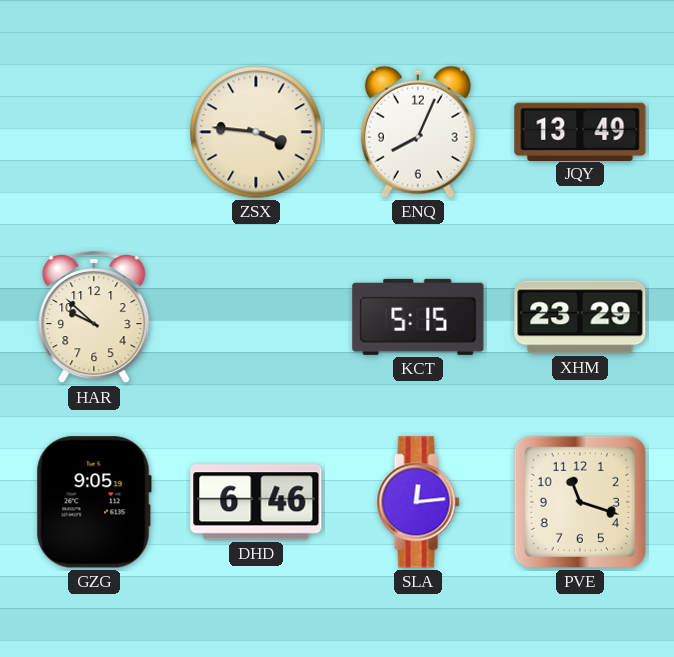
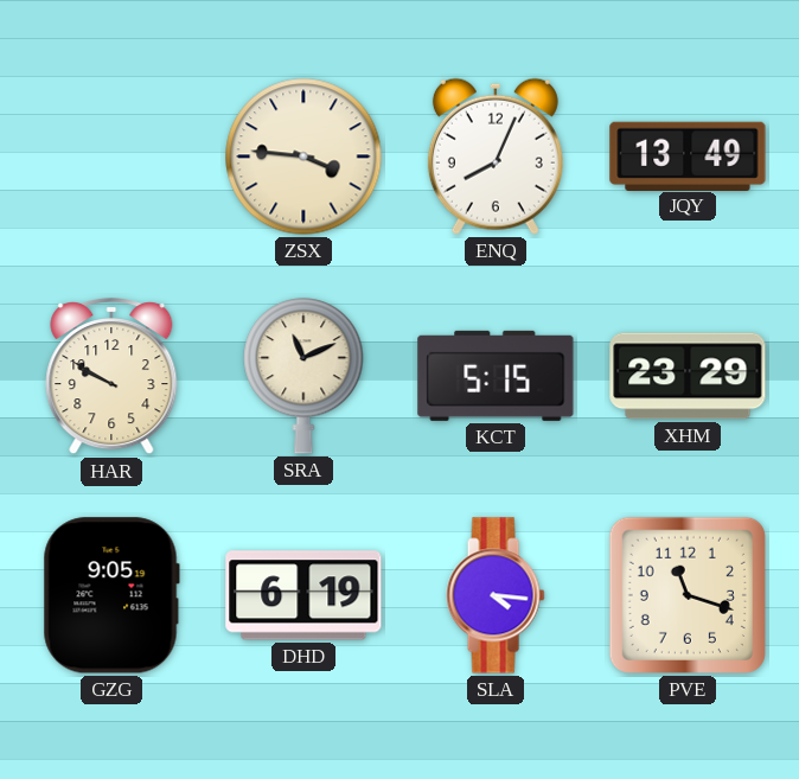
HAR: 9:52 -> 9:50 (111, 377)
SRA: none -> 11:11 (303, 376)
DHD: 6:46 -> 6:19 (303, 595)
SLA: 12:14 -> 4:16 (496, 595)
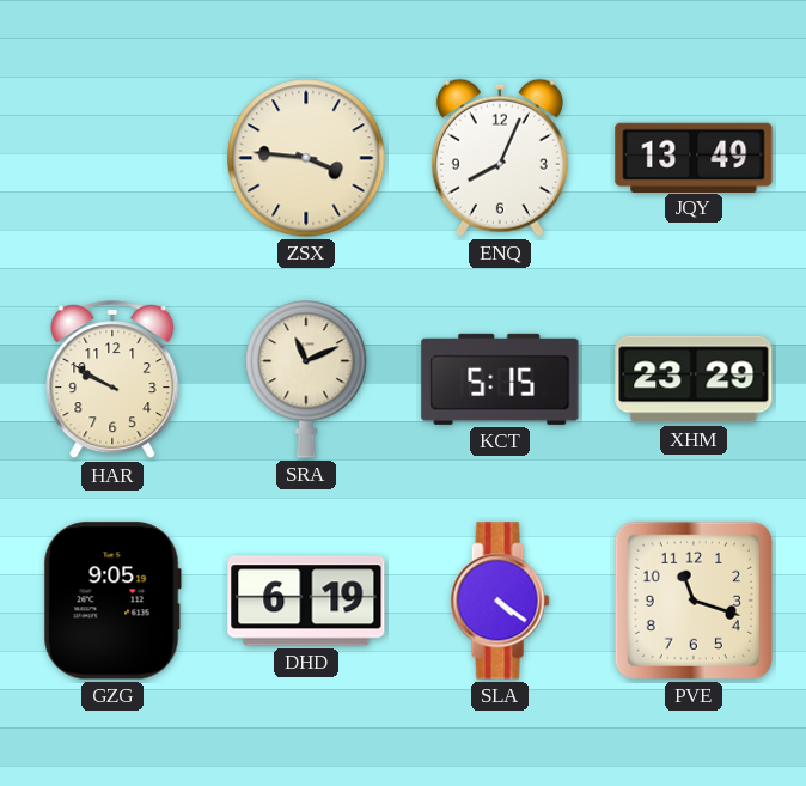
SLA: 4:16 -> 4:21 (500, 601)
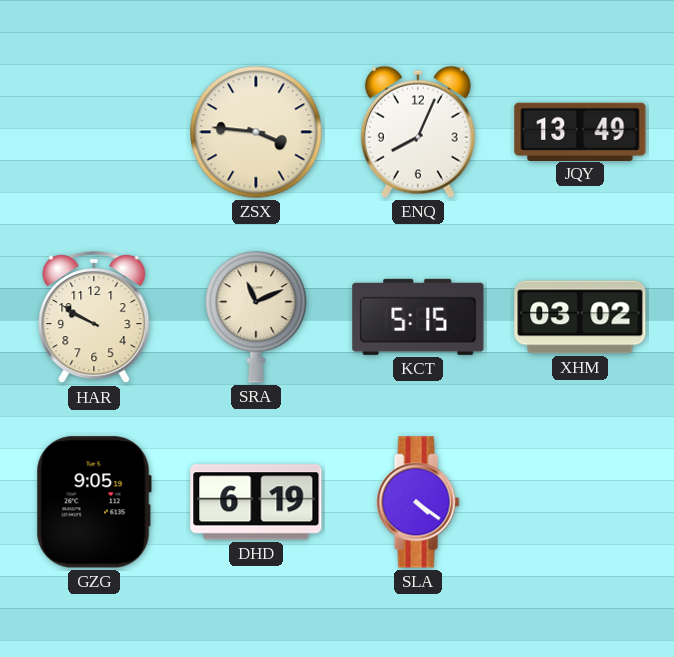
XHM: 23:29 -> 03:02 (580, 317)
PVE: 11:18 -> none (694, 601)
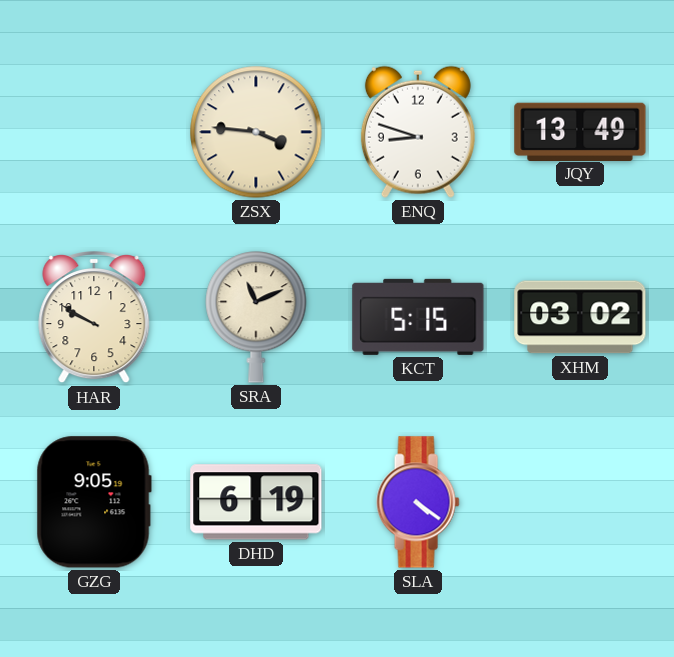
ENQ: 8:04 -> 8:48 (418, 132)
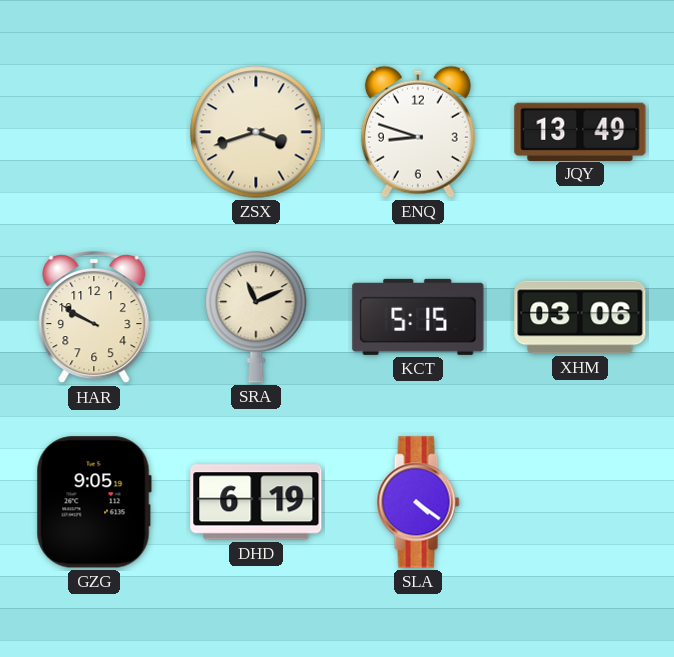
ZSX: 3:46 -> 3:42 (256, 132)
XHM: 03:02 -> 03:06 (580, 317)
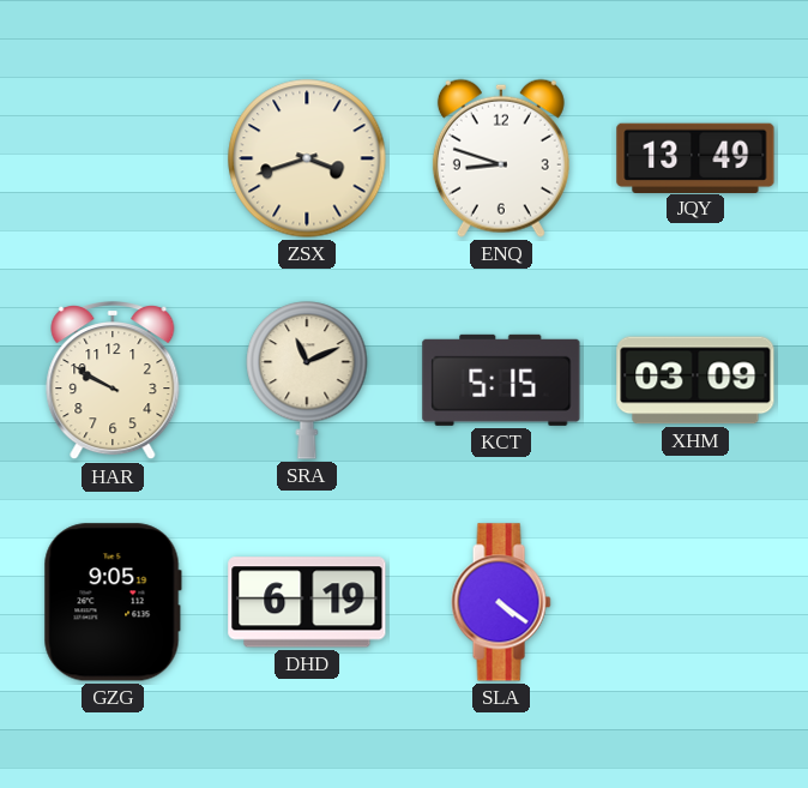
XHM: 03:06 -> 03:09 (695, 380)
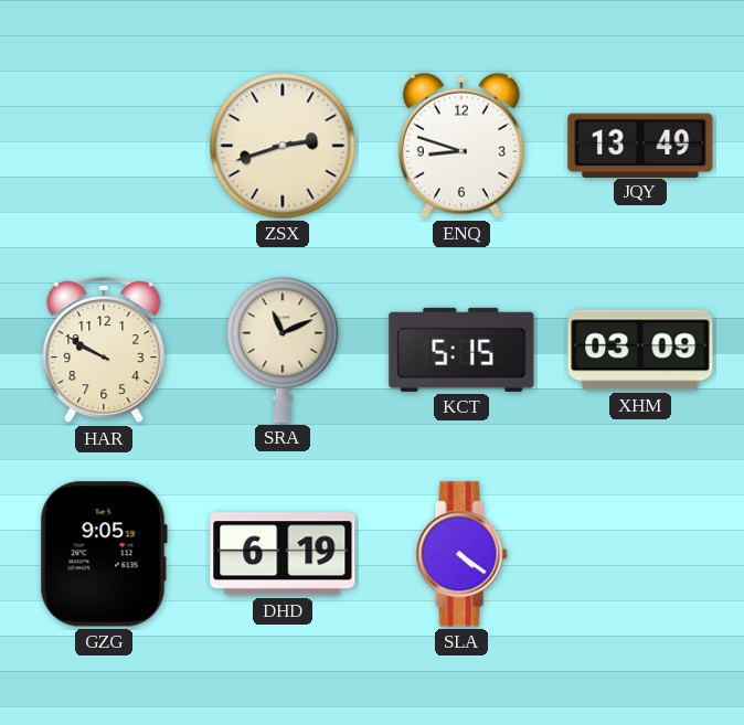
ZSX: 3:42 -> 2:42 (283, 146)
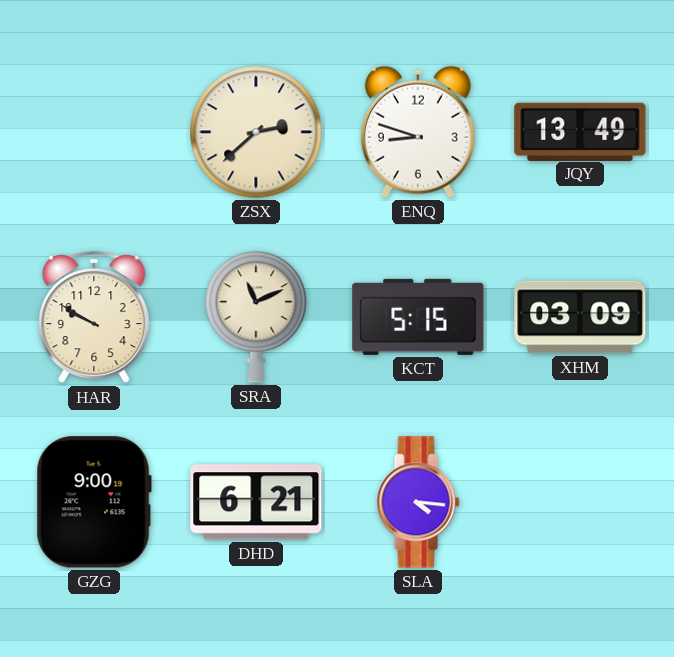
ZSX: 2:42 -> 2:38 (256, 132)
GZG: 9:05 -> 9:00 (94, 502)
DHD: 6:19 -> 6:21 (256, 502)
SLA: 4:21 -> 4:16 (418, 502)
